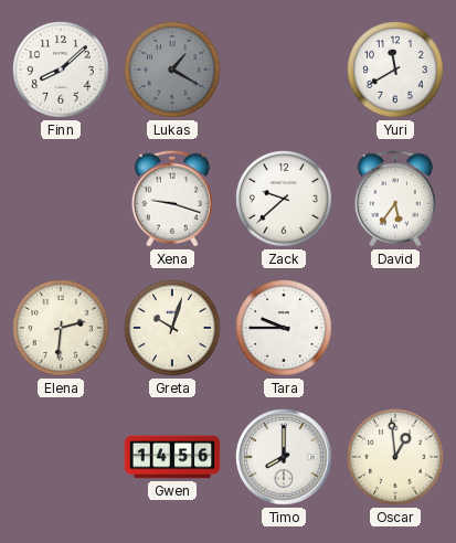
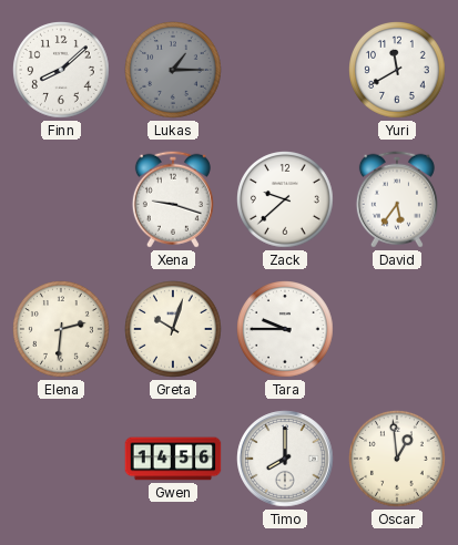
Lukas: 1:20 -> 1:15 (174, 71)
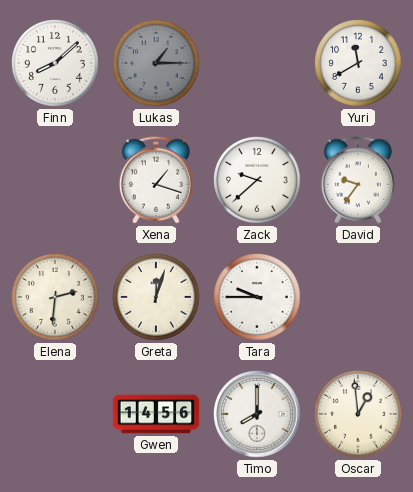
Xena: 9:18 -> 1:18 (156, 180)
David: 5:36 -> 9:36 (358, 180)
Greta: 10:03 -> 12:03 (157, 298)
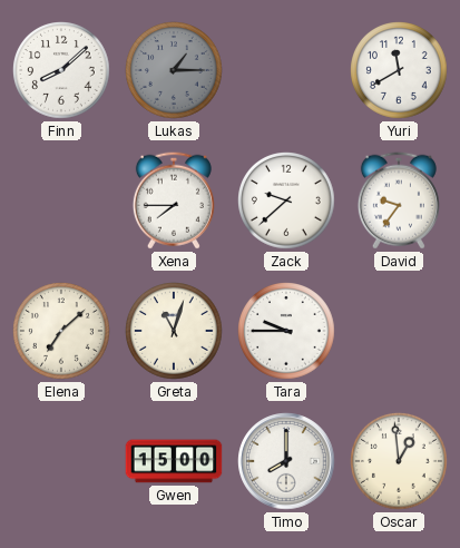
Xena: 1:18 -> 7:45 (174, 200)
Elena: 2:31 -> 7:08 (62, 332)
Greta: 12:03 -> 11:03 (175, 332)
Gwen: 14:56 -> 15:00 (174, 461)
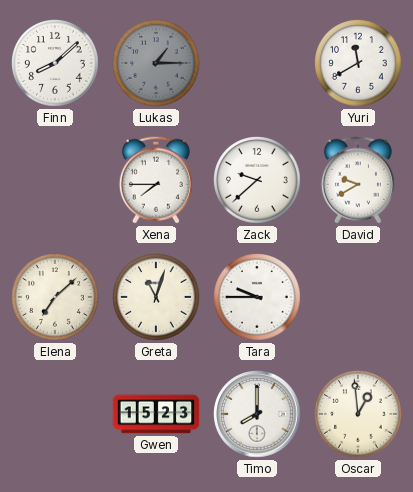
David: 9:36 -> 9:40 (358, 180)
Gwen: 15:00 -> 15:23 (156, 414)
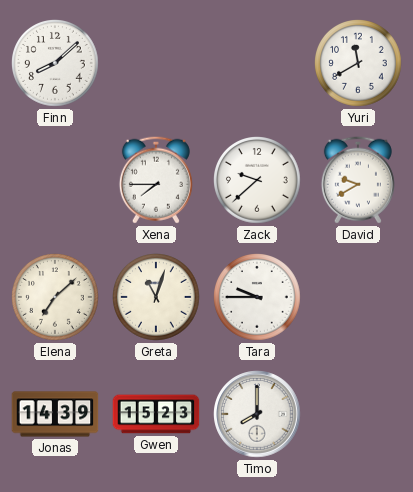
Lukas: 1:15 -> none (157, 64)
Jonas: none -> 14:39 (55, 414)
Oscar: 12:59 -> none (359, 415)
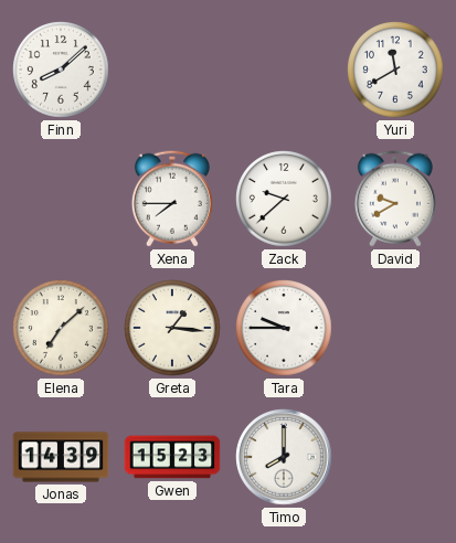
Greta: 11:03 -> 1:16 (173, 329)
